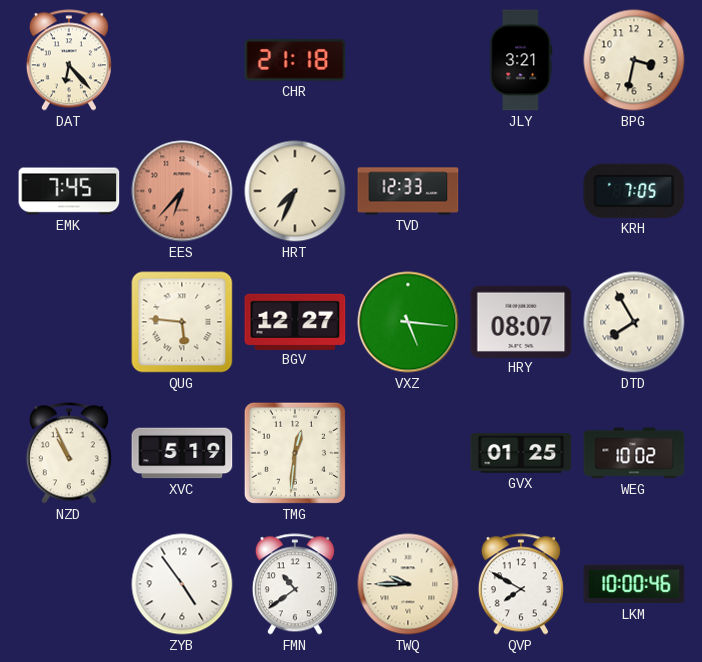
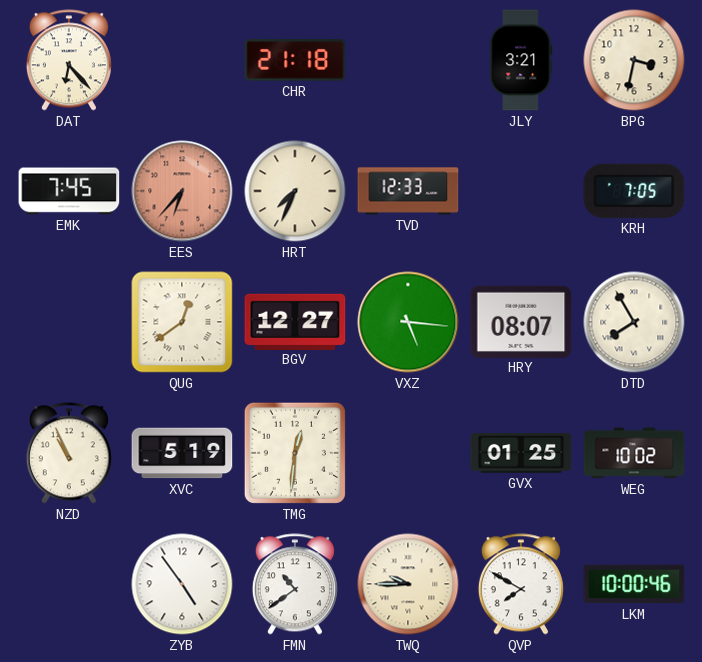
QUG: 5:46 -> 12:39 (182, 322)
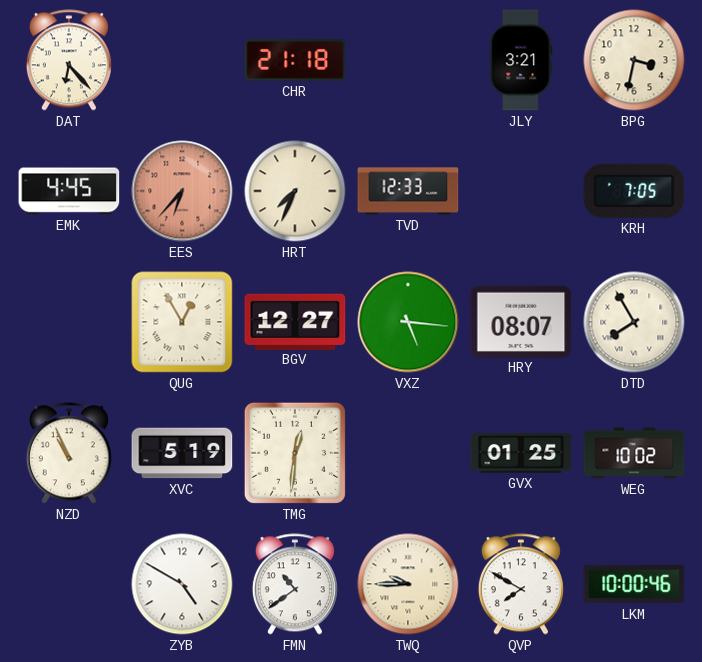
EMK: 7:45 -> 4:45 (69, 191)
QUG: 12:39 -> 12:55 (182, 322)
ZYB: 4:54 -> 4:50 (182, 584)
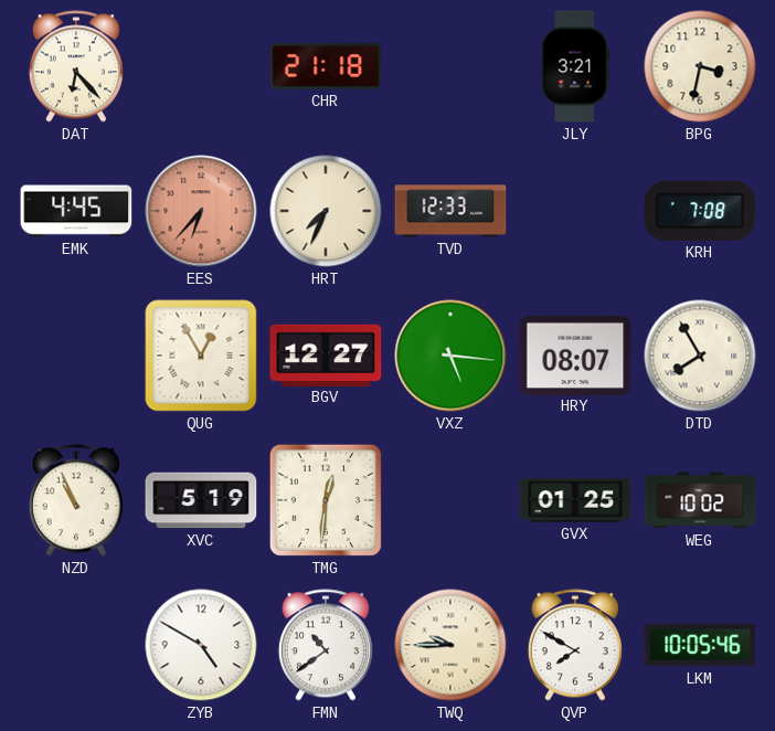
KRH: 7:05 -> 7:08 (700, 211)
LKM: 10:00 -> 10:05 (700, 645)
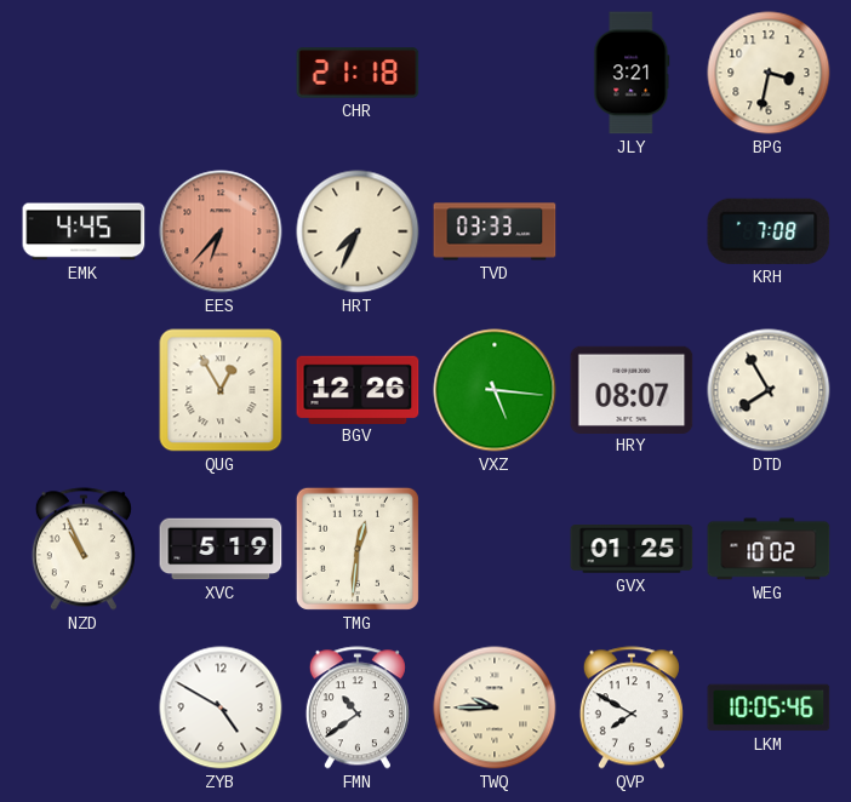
DAT: 6:23 -> none (76, 66)
TVD: 12:33 -> 03:33 (495, 231)
BGV: 12:27 -> 12:26 (358, 389)
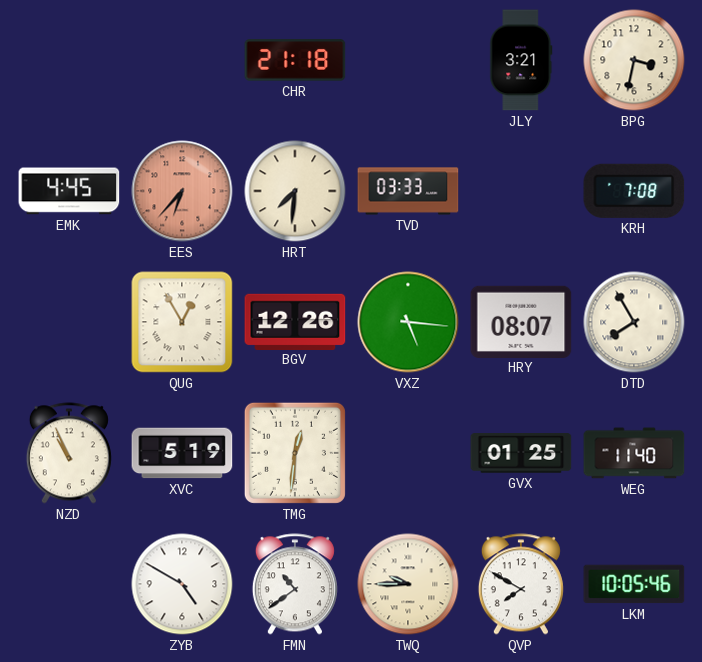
HRT: 7:34 -> 7:31 (295, 191)
WEG: 10:02 -> 11:40 (634, 453)
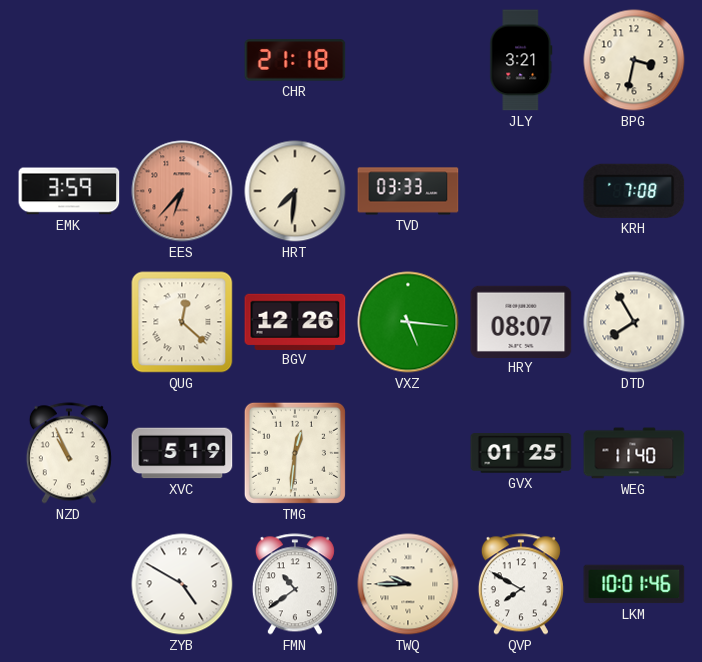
EMK: 4:45 -> 3:59 (69, 191)
QUG: 12:55 -> 12:22 (182, 322)
LKM: 10:05 -> 10:01 (634, 584)
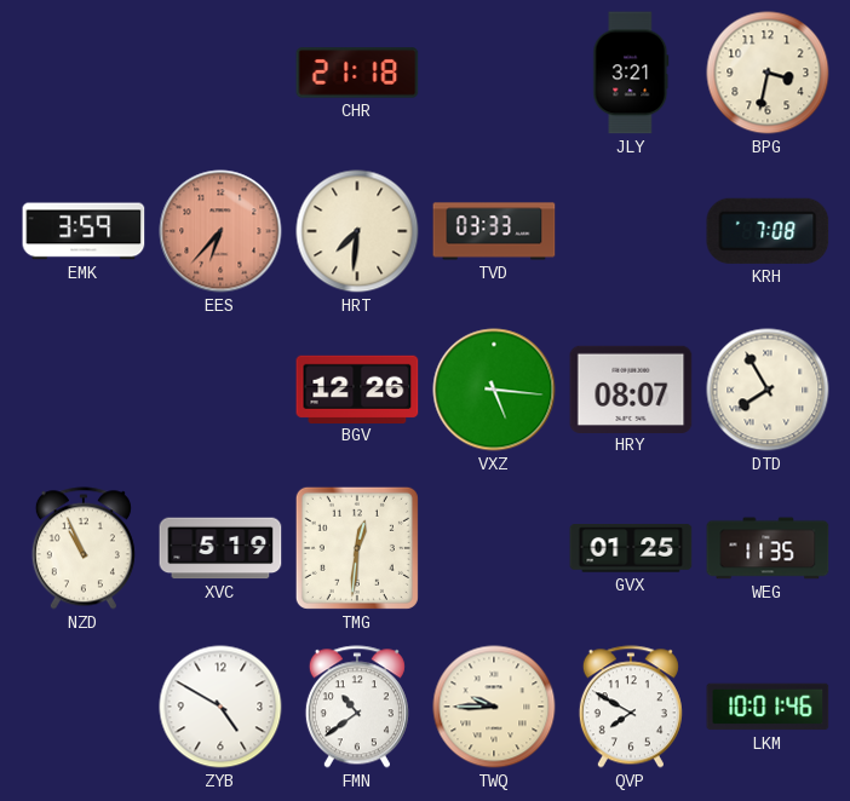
QUG: 12:22 -> none (182, 322)
WEG: 11:40 -> 11:35 (768, 548)
